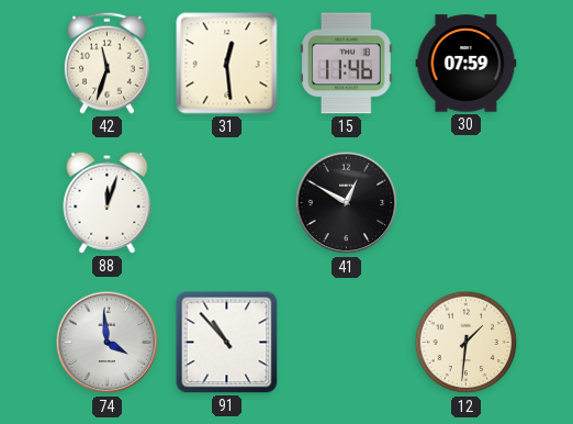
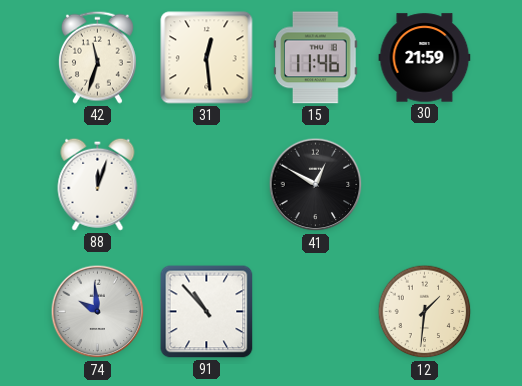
30: 07:59 -> 21:59 (425, 58)
74: 3:59 -> 9:59 (98, 312)
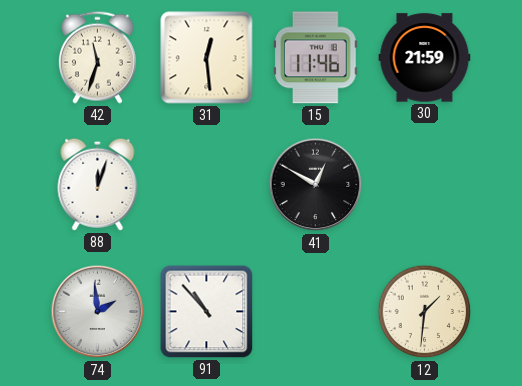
74: 9:59 -> 1:59 (98, 312)
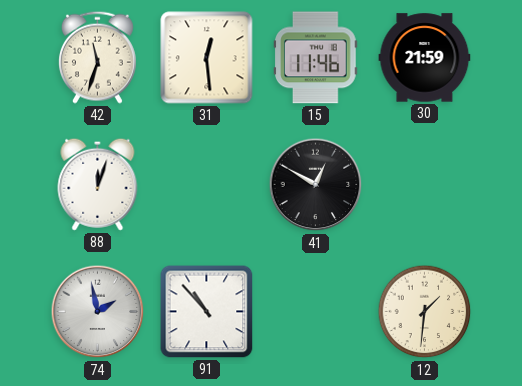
74: 1:59 -> 1:58 (98, 312)
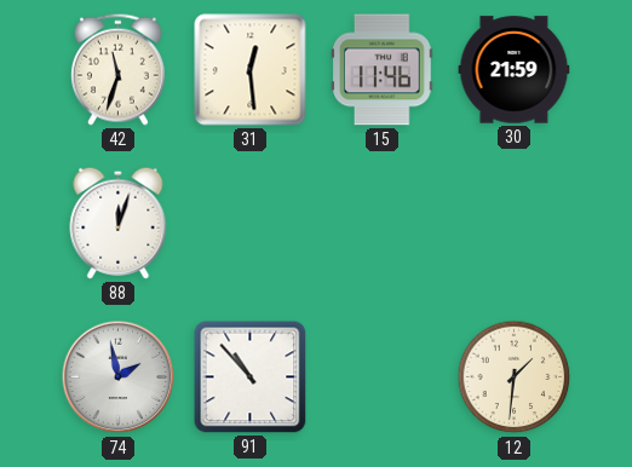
41: 12:50 -> none (316, 185)
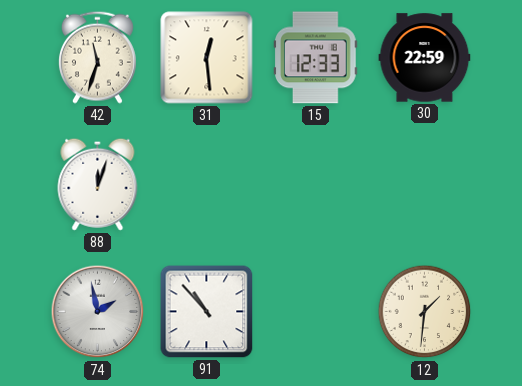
15: 11:46 -> 12:33 (316, 58)
30: 21:59 -> 22:59 (425, 58)
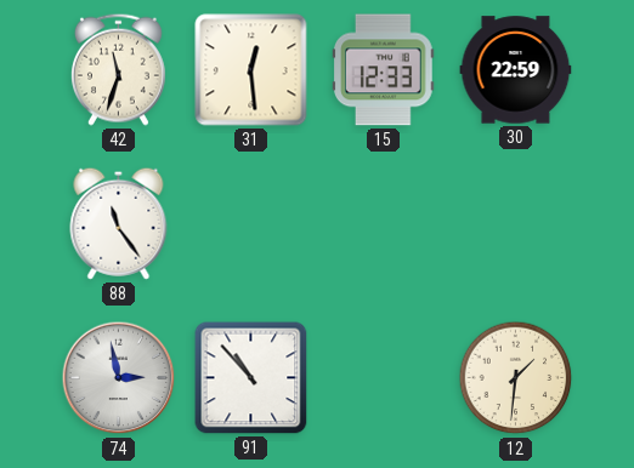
88: 12:03 -> 11:24 (119, 223)
74: 1:58 -> 2:58 (119, 378)
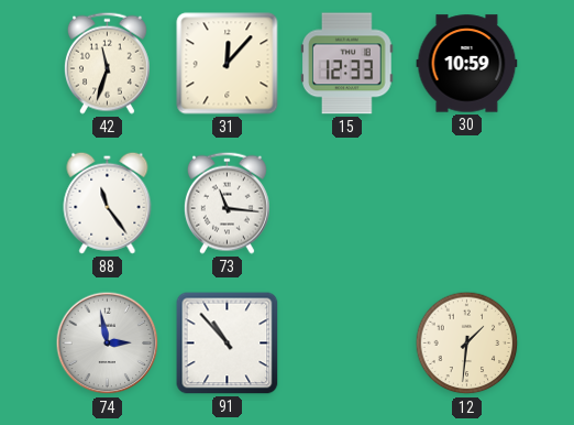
31: 12:29 -> 12:07 (228, 64)
30: 22:59 -> 10:59 (467, 64)
73: none -> 11:16 (227, 203)
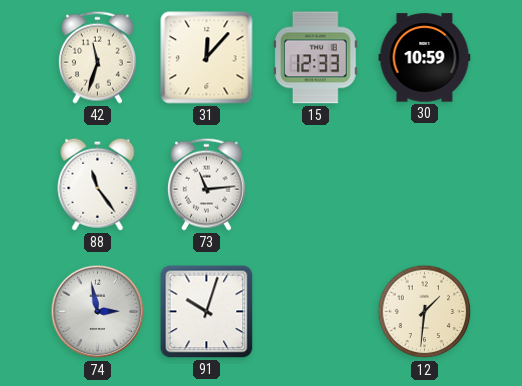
73: 11:16 -> 11:14 (206, 184)
91: 10:53 -> 10:03 (207, 312)
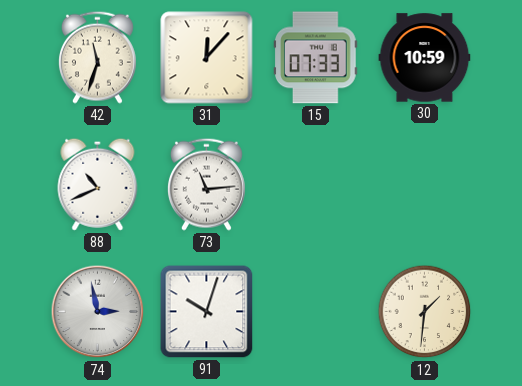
15: 12:33 -> 07:33 (316, 58)
88: 11:24 -> 10:41 (98, 184)
